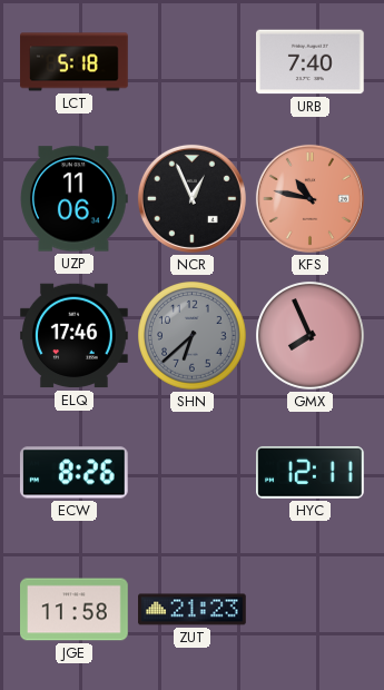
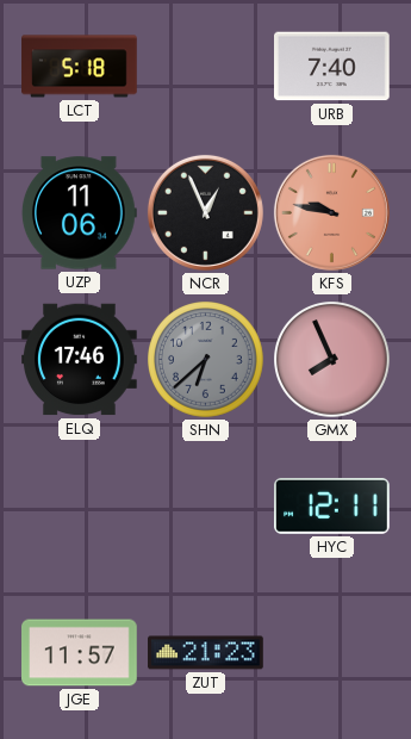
KFS: 10:47 -> 9:47 (331, 212)
ECW: 8:26 -> none (73, 473)
JGE: 11:58 -> 11:57 (80, 653)
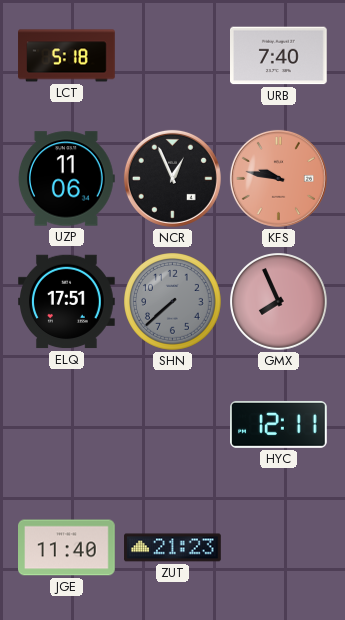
ELQ: 17:46 -> 17:51 (67, 302)
SHN: 6:38 -> 7:38 (173, 302)
JGE: 11:57 -> 11:40 (67, 548)
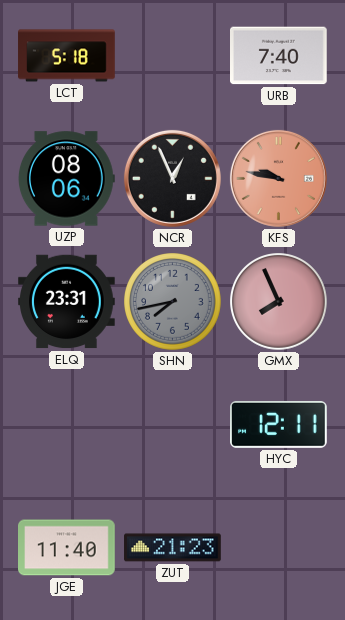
UZP: 11:06 -> 08:06 (67, 179)
ELQ: 17:51 -> 23:31 (67, 302)
SHN: 7:38 -> 7:43 (173, 302)
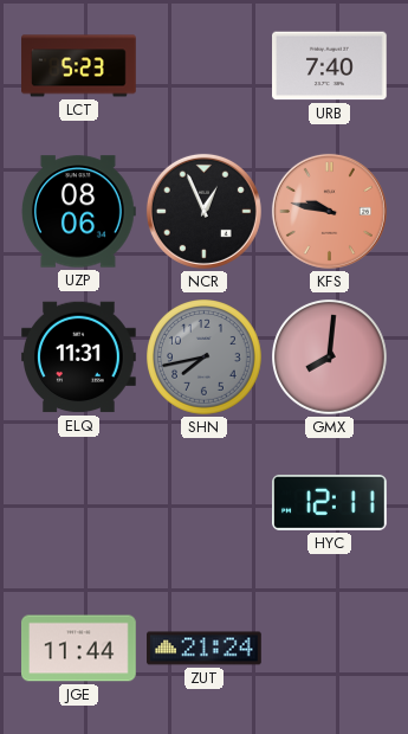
LCT: 5:18 -> 5:23 (79, 66)
ELQ: 23:31 -> 11:31 (79, 358)
GMX: 7:56 -> 8:01 (330, 358)
JGE: 11:40 -> 11:44 (79, 649)
ZUT: 21:23 -> 21:24 (205, 649)
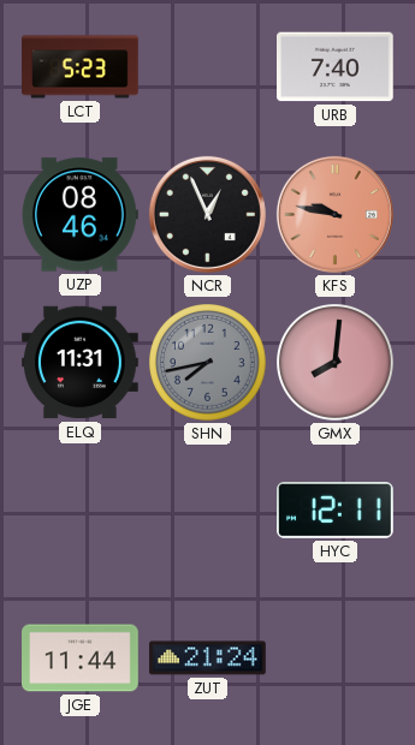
UZP: 08:06 -> 08:46 (81, 215)
